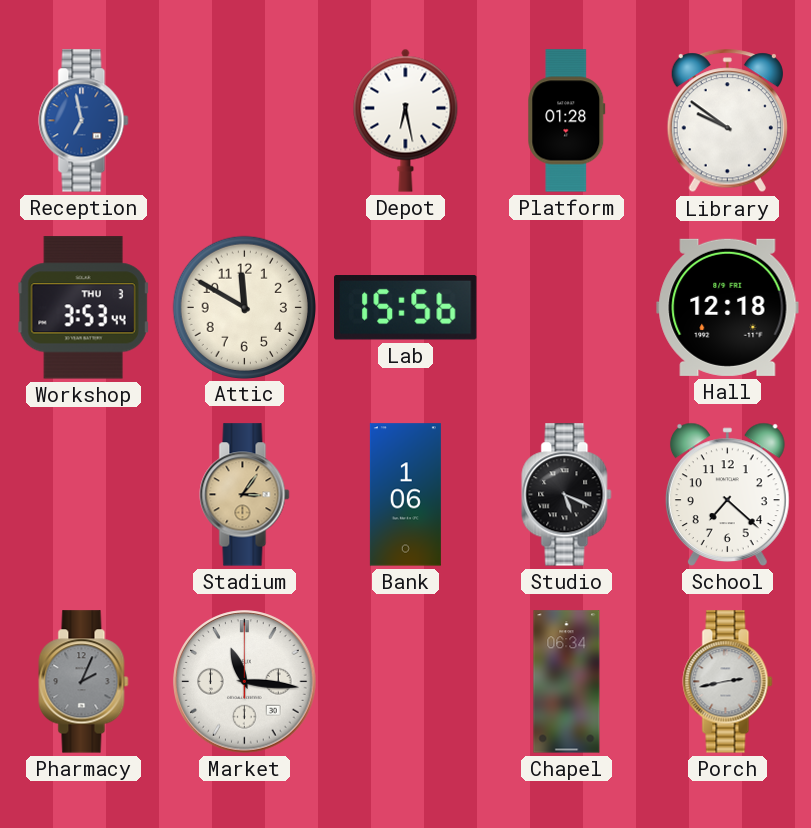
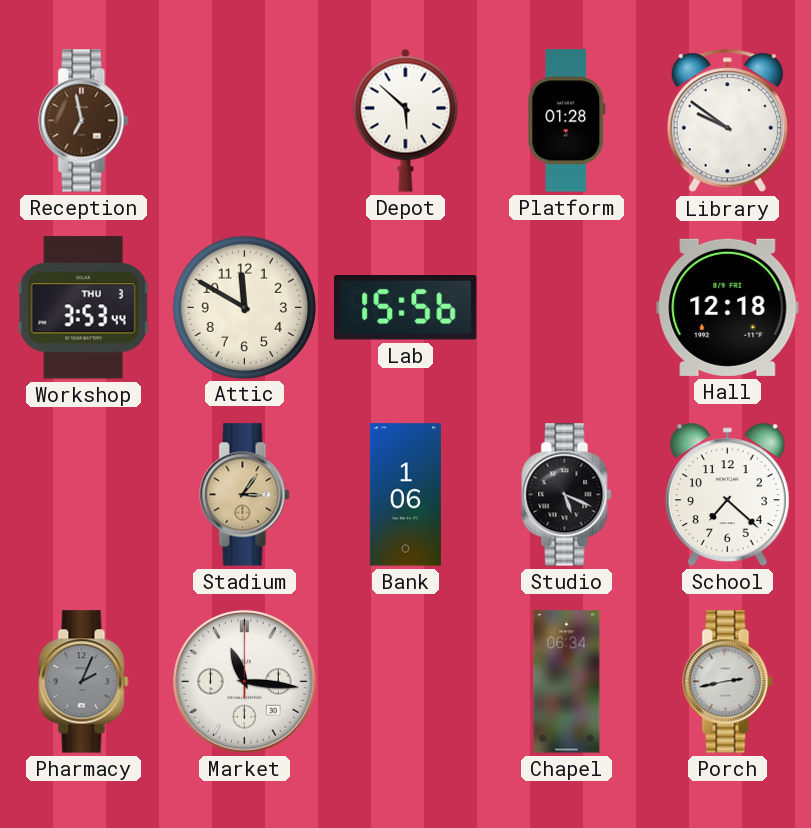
Reception dial: blue -> brown (84, 121)
Depot: 6:28 -> 5:52 (406, 120)
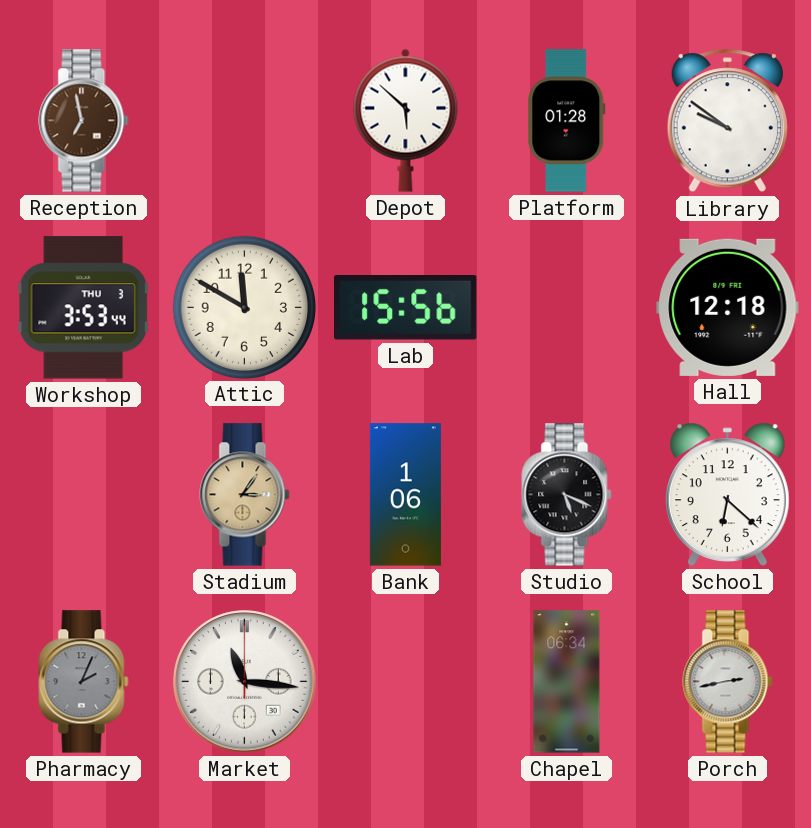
School: 7:22 -> 6:22 (727, 494)
